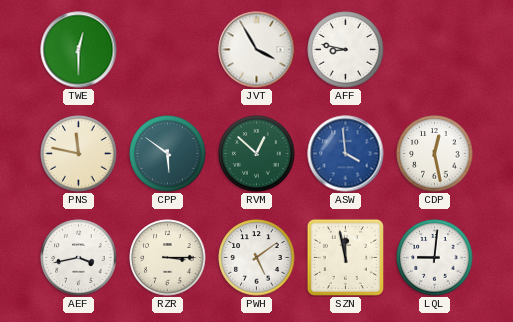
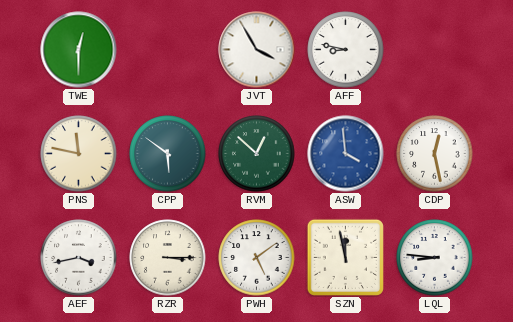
LQL: 9:01 -> 8:46 (435, 258)
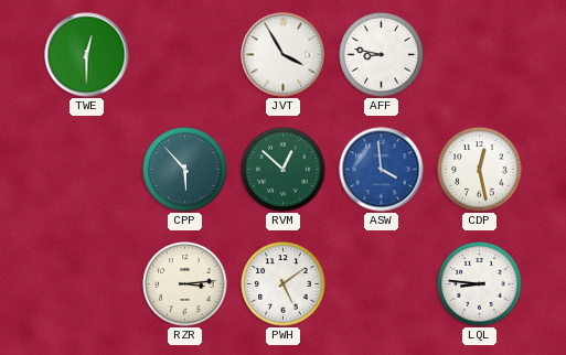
PNS: 11:47 -> none (79, 154)
CPP: 5:51 -> 5:53 (185, 170)
AEF: 3:43 -> none (79, 258)
RZR: 3:15 -> 3:14 (185, 284)
SZN: 11:58 -> none (345, 257)
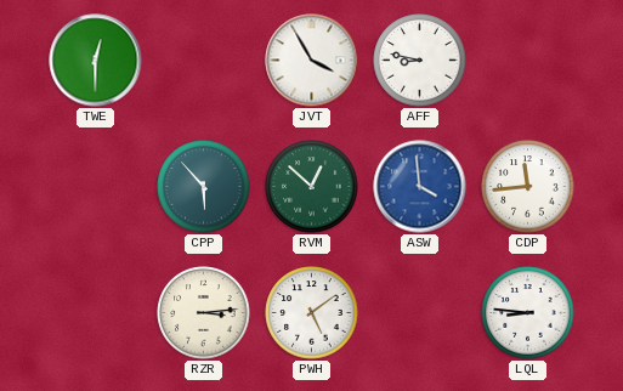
CDP: 12:28 -> 11:44 (528, 187)
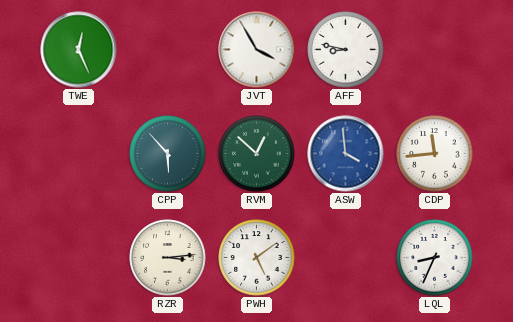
TWE: 12:30 -> 12:26 (79, 50)
LQL: 8:46 -> 8:34 (435, 258)
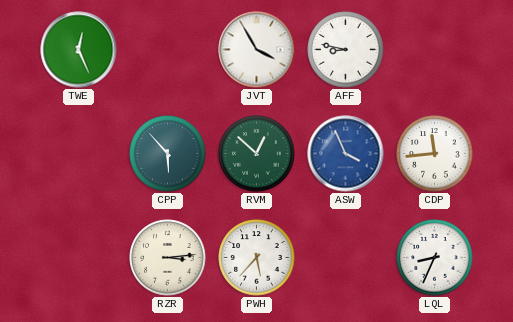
ASW: 3:59 -> 3:56 (346, 154)
PWH: 5:09 -> 5:37 (257, 258)
